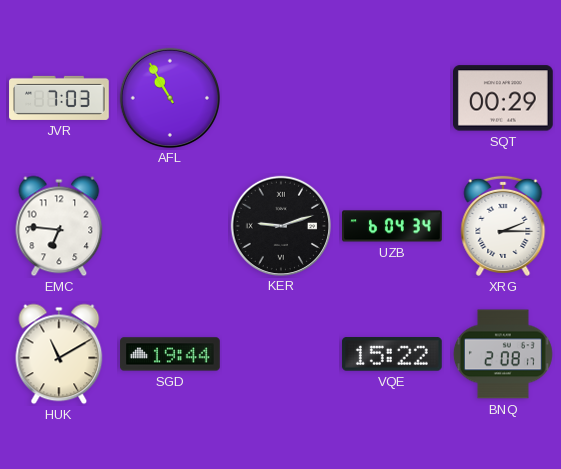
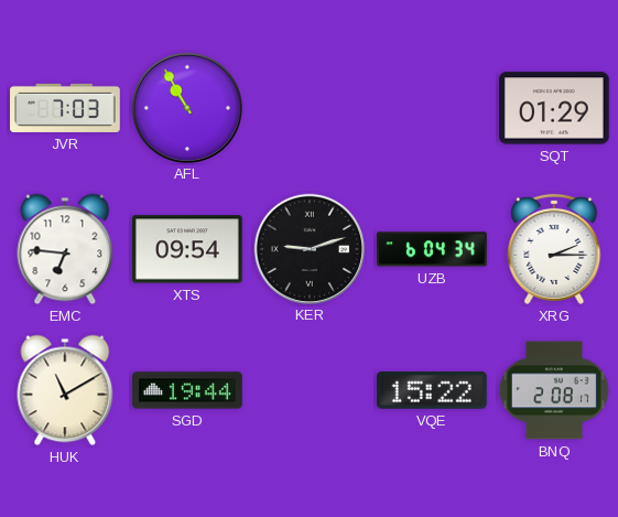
SQT: 00:29 -> 01:29 (555, 108)
XTS: none -> 09:54 (188, 249)
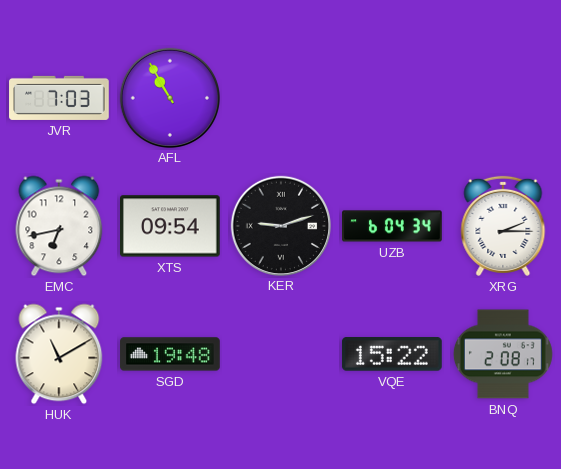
SQT: 01:29 -> none (555, 108)
EMC: 6:46 -> 6:43 (59, 226)
SGD: 19:44 -> 19:48 (170, 354)
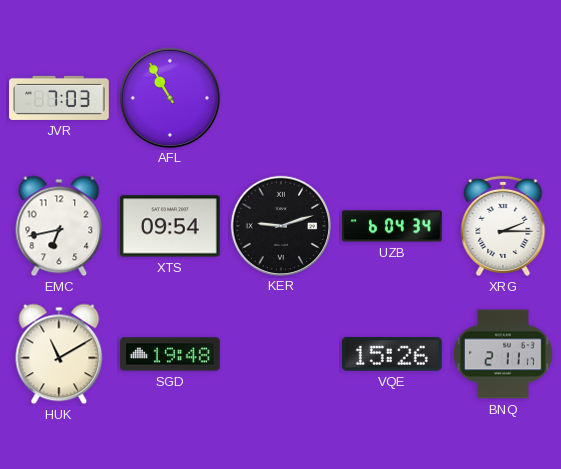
VQE: 15:22 -> 15:26 (392, 355)
BNQ: 2:08 -> 2:11 (503, 354)
